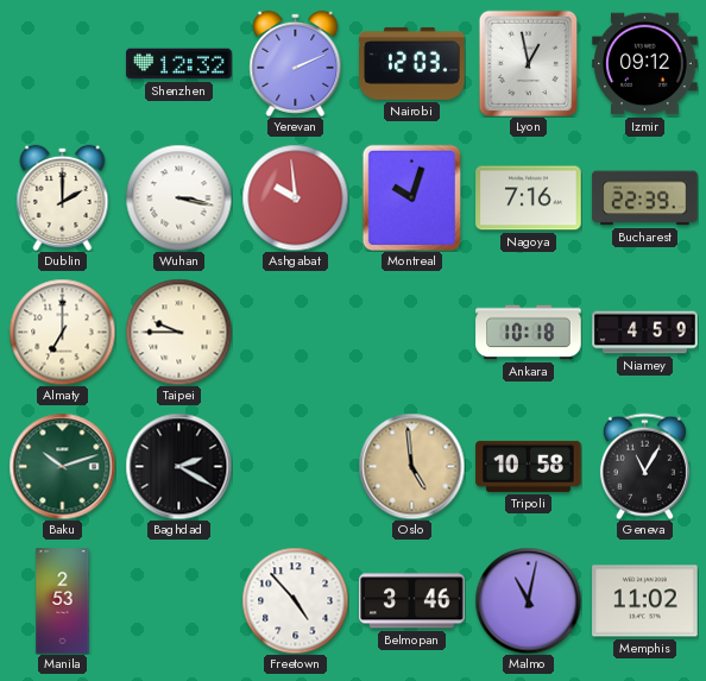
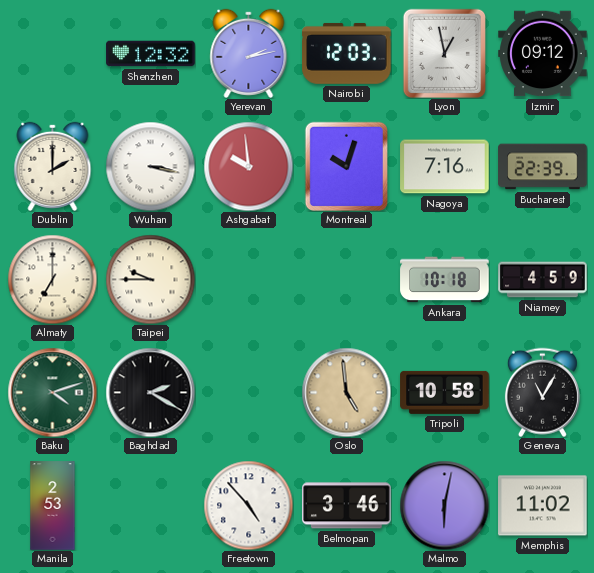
Yerevan: 2:11 -> 2:13 (249, 53)
Baku: 10:12 -> 4:12 (52, 392)
Malmo: 11:02 -> 6:02 (444, 505)
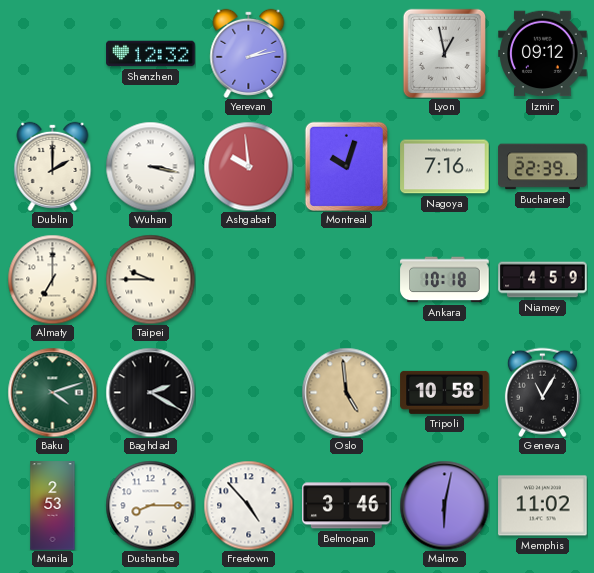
Nairobi: 12:03 -> none (347, 53)
Dushanbe: none -> 8:15 (150, 505)
